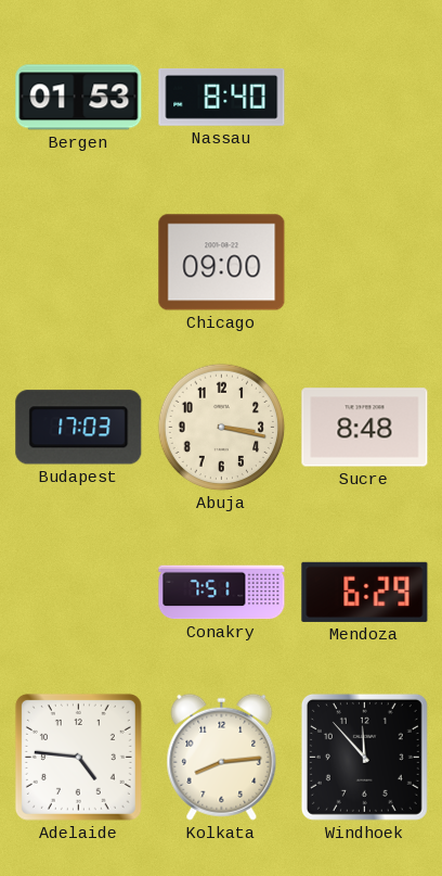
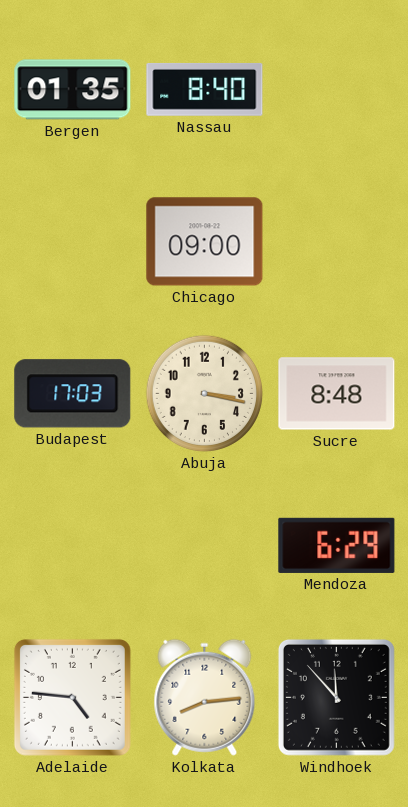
Bergen: 01:53 -> 01:35 (73, 90)
Conakry: 7:51 -> none (222, 593)
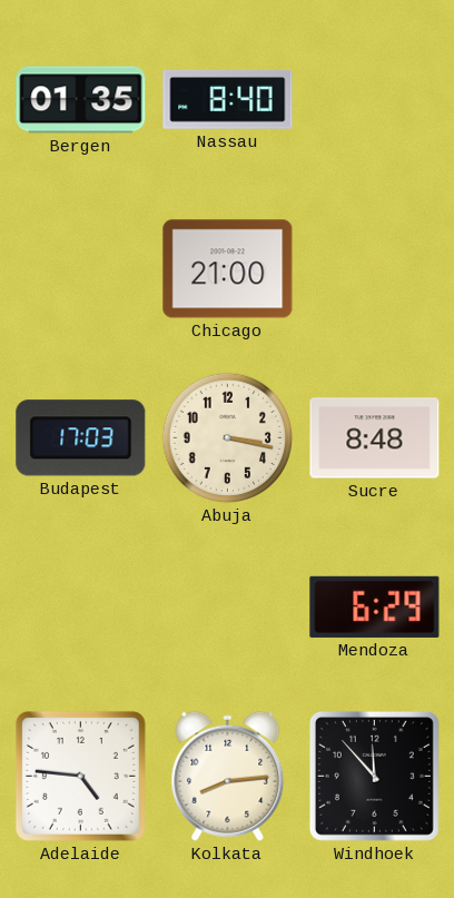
Chicago: 09:00 -> 21:00 (228, 269)
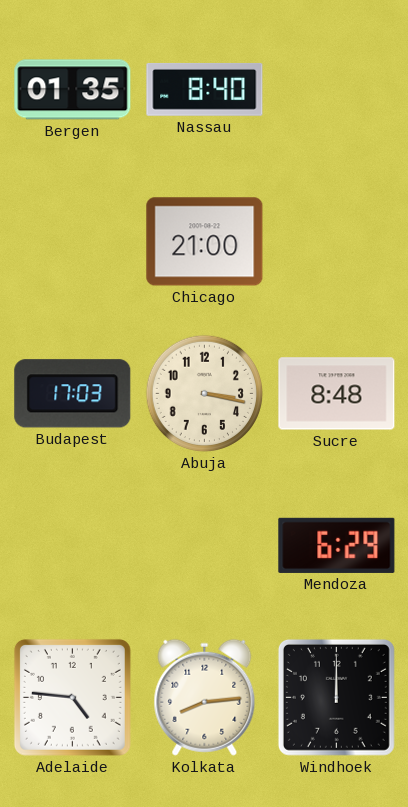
Windhoek: 11:53 -> 12:00 (336, 697)
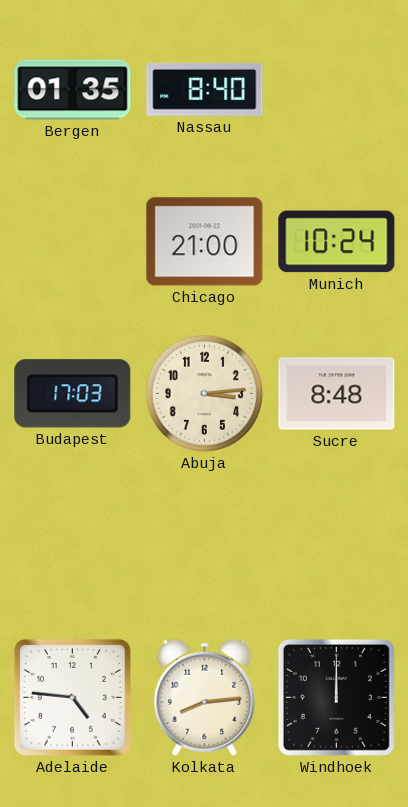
Munich: none -> 10:24 (337, 242)
Abuja: 3:17 -> 3:14 (205, 394)
Mendoza: 6:29 -> none (337, 545)
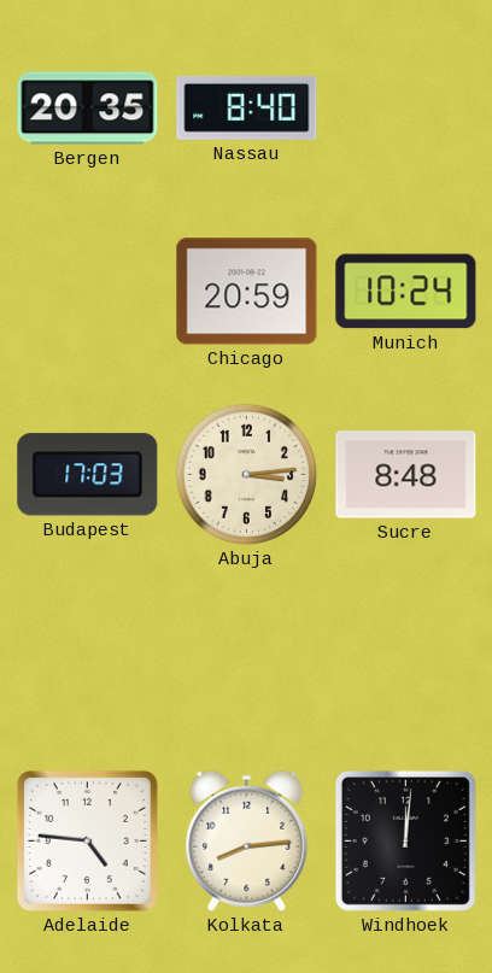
Bergen: 01:35 -> 20:35 (88, 109)
Chicago: 21:00 -> 20:59 (247, 292)
Windhoek: 12:00 -> 12:01 (405, 840)
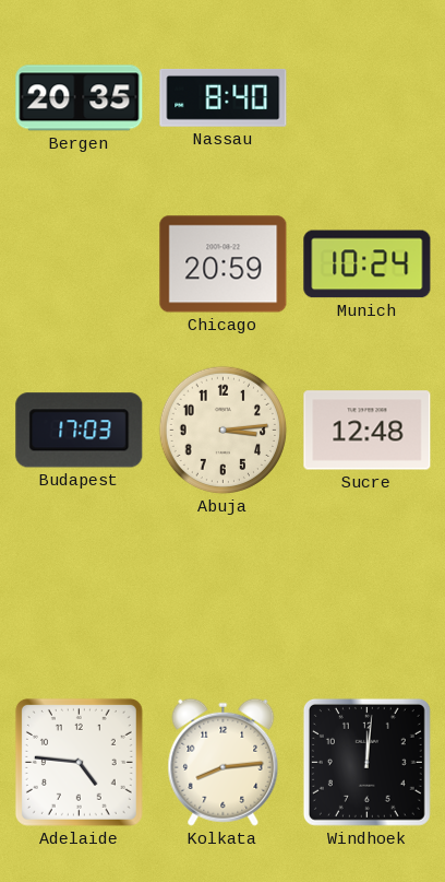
Sucre: 8:48 -> 12:48 (368, 431)
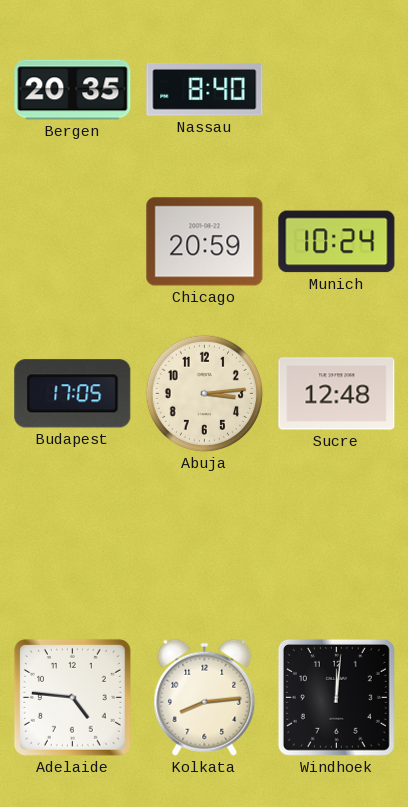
Budapest: 17:03 -> 17:05 (73, 394)
